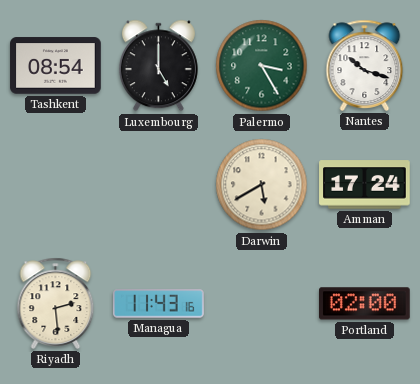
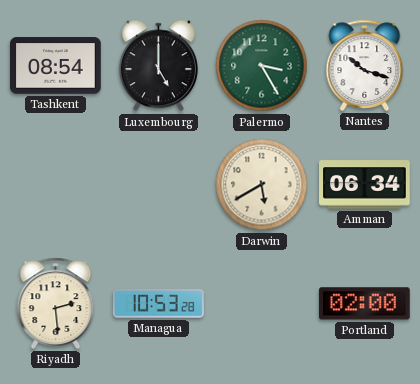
Amman: 17:24 -> 06:34 (365, 185)
Managua: 11:43 -> 10:53 (159, 304)
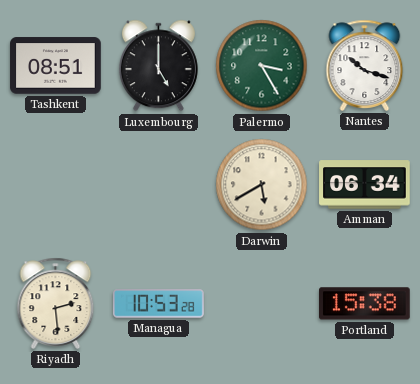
Tashkent: 08:54 -> 08:51 (56, 66)
Portland: 02:00 -> 15:38 (365, 304)
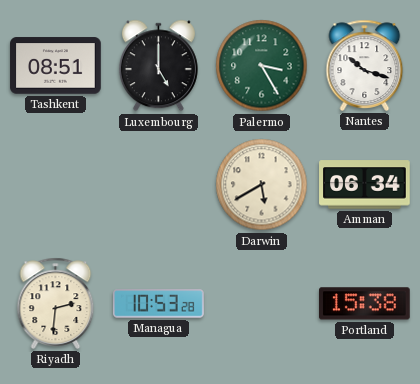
Riyadh: 2:29 -> 2:31 (56, 303)
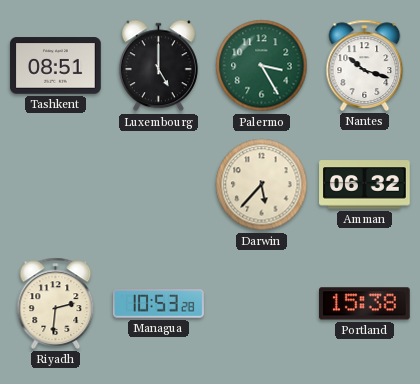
Darwin: 5:40 -> 5:37 (262, 185)
Amman: 06:34 -> 06:32 (365, 185)
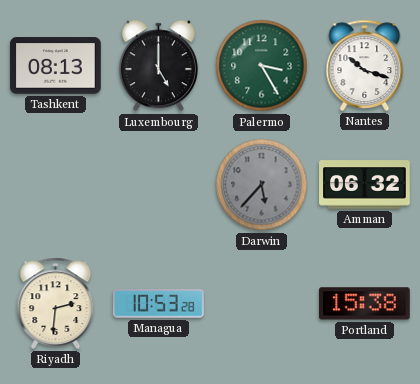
Tashkent: 08:51 -> 08:13 (56, 66)
Darwin dial: cream -> grey (262, 185)
